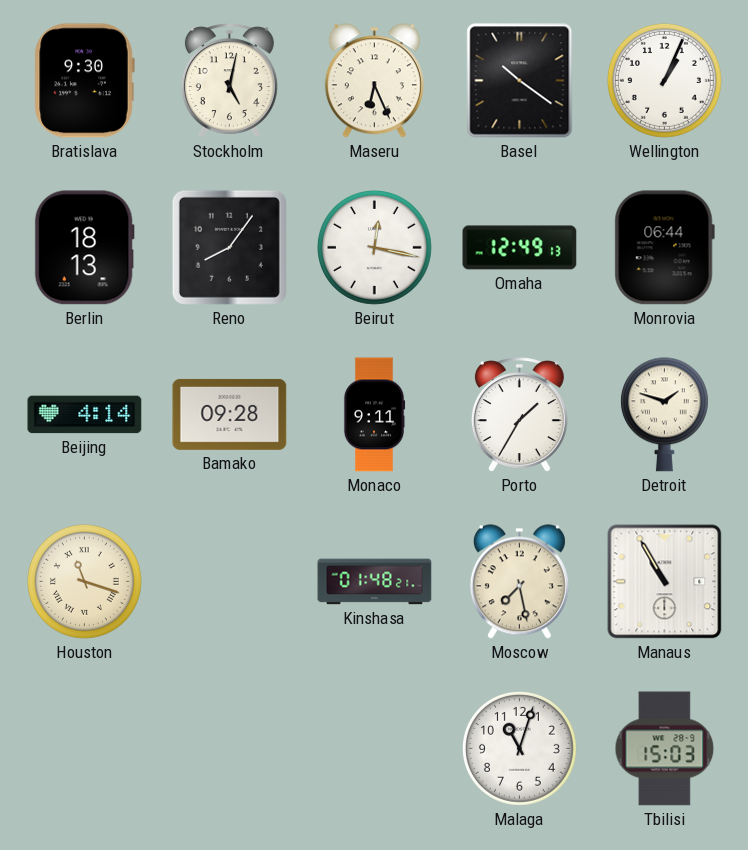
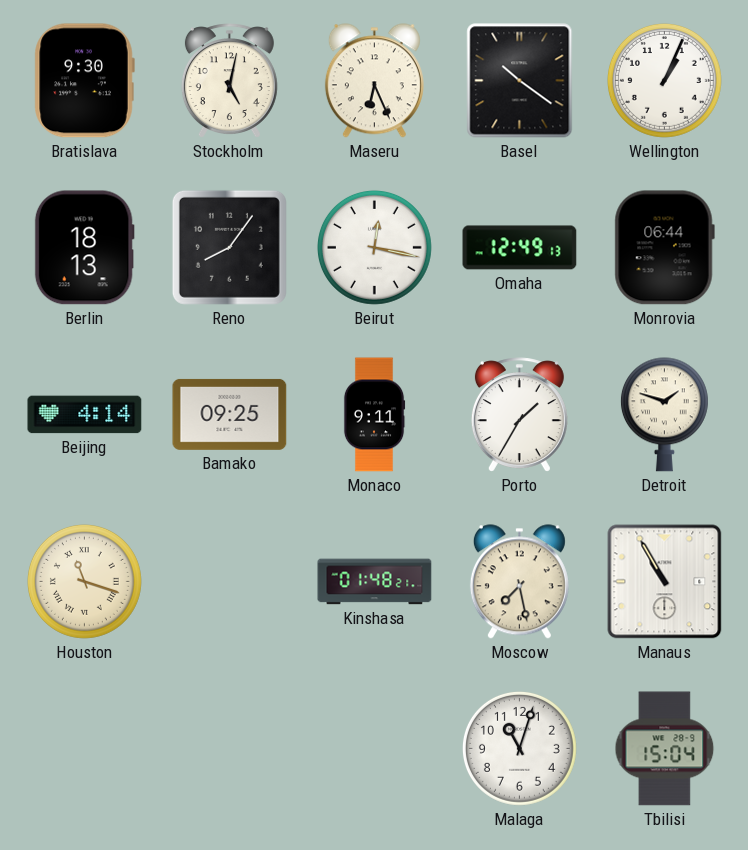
Bamako: 09:28 -> 09:25 (230, 414)
Tbilisi: 15:03 -> 15:04 (665, 749)
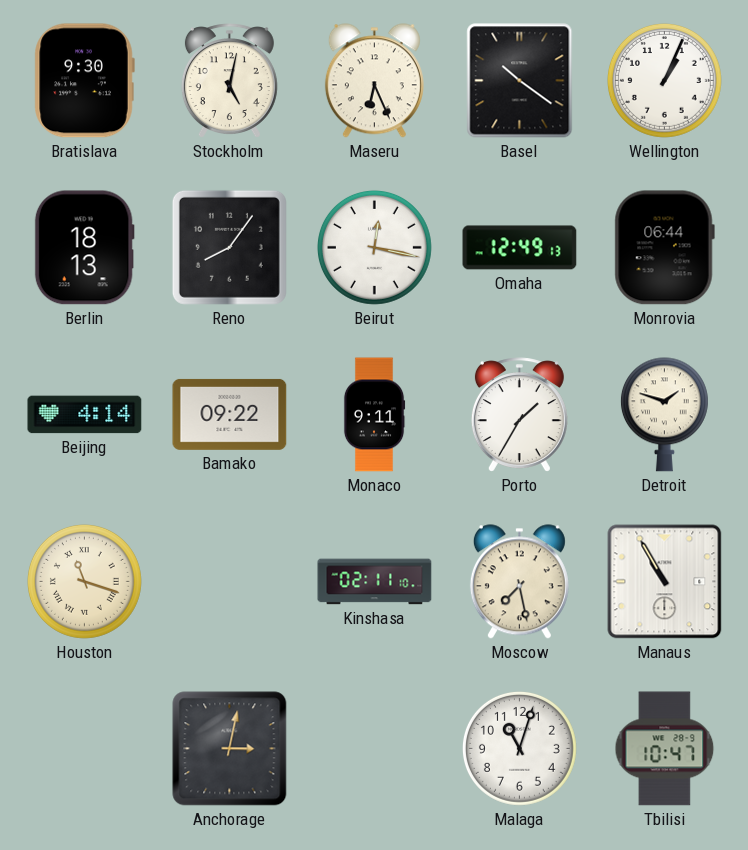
Bamako: 09:25 -> 09:22 (230, 414)
Kinshasa: 01:48 -> 02:11 (375, 582)
Anchorage: none -> 3:02 (230, 749)
Tbilisi: 15:04 -> 10:47 (665, 749)
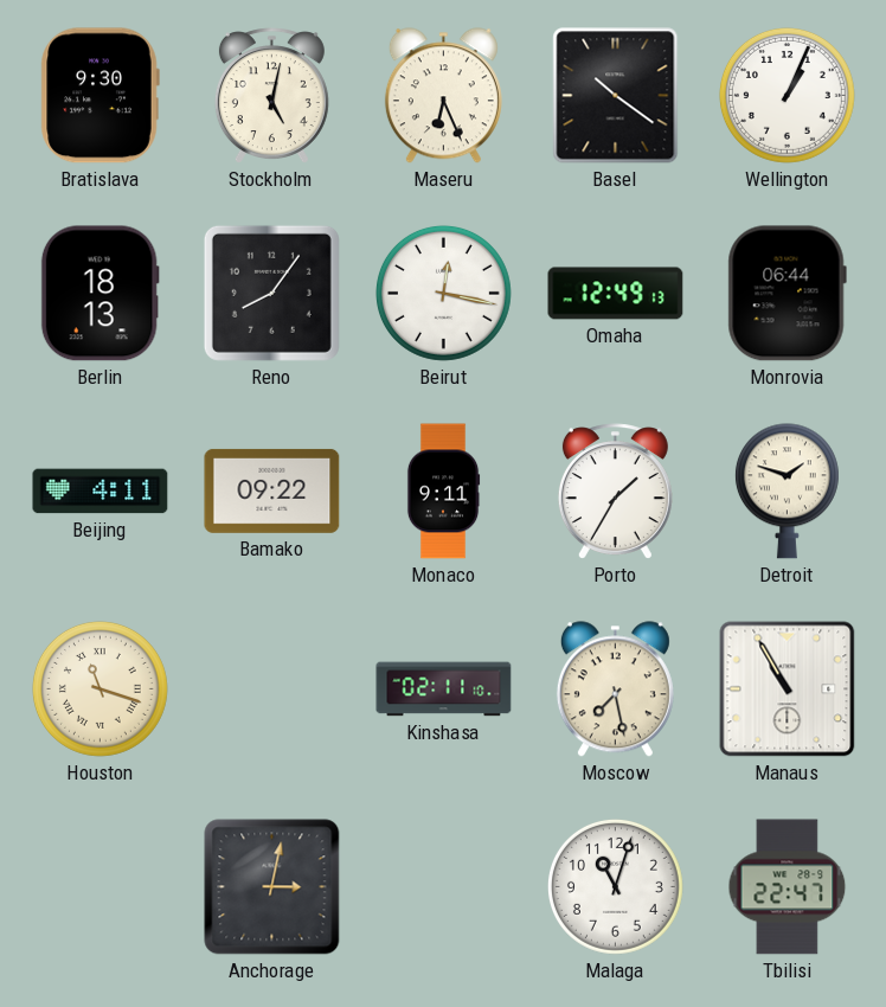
Beijing: 4:14 -> 4:11 (101, 492)
Tbilisi: 10:47 -> 22:47 (788, 887)
